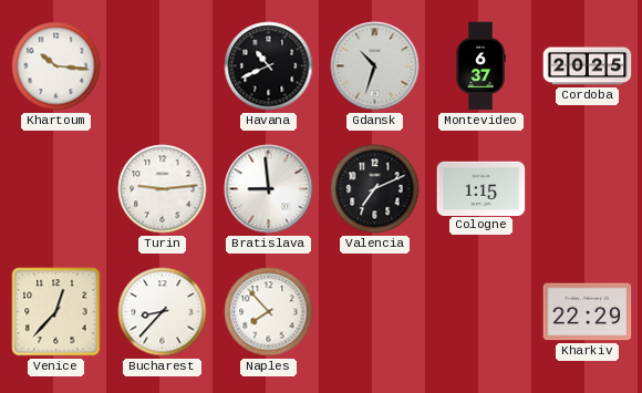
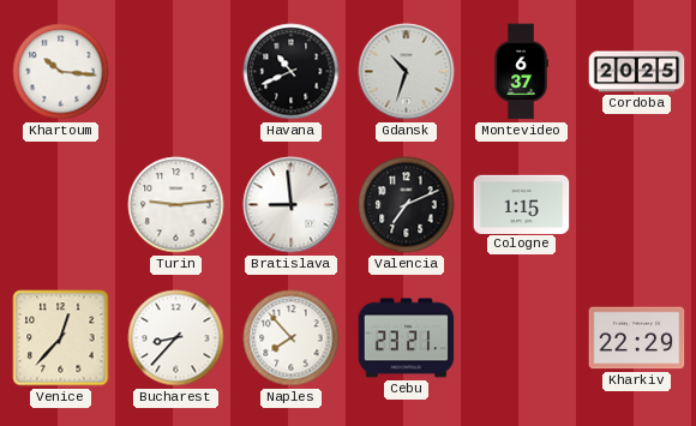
Cebu: none -> 23:21 (407, 338)
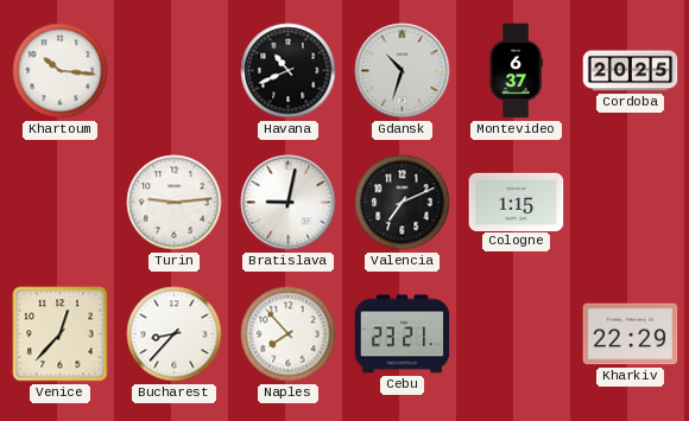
Bratislava: 8:59 -> 9:02 (289, 203)
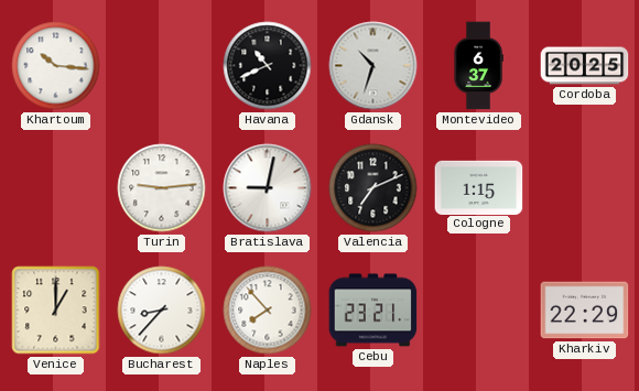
Venice: 12:37 -> 1:00 (56, 311)
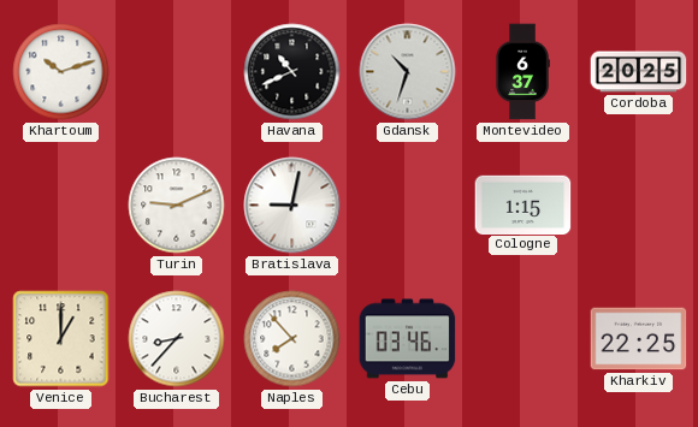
Khartoum: 10:16 -> 10:12 (61, 72)
Turin: 9:14 -> 9:11 (177, 206)
Valencia: 7:11 -> none (373, 188)
Cebu: 23:21 -> 03:46 (408, 339)
Kharkiv: 22:29 -> 22:25 (639, 339)
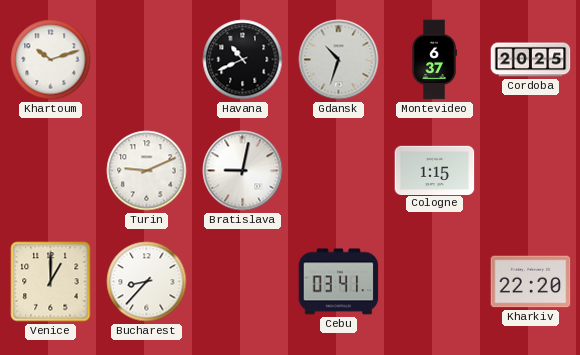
Naples: 7:53 -> none (292, 339)
Cebu: 03:46 -> 03:41 (339, 282)
Kharkiv: 22:25 -> 22:20 (531, 282)
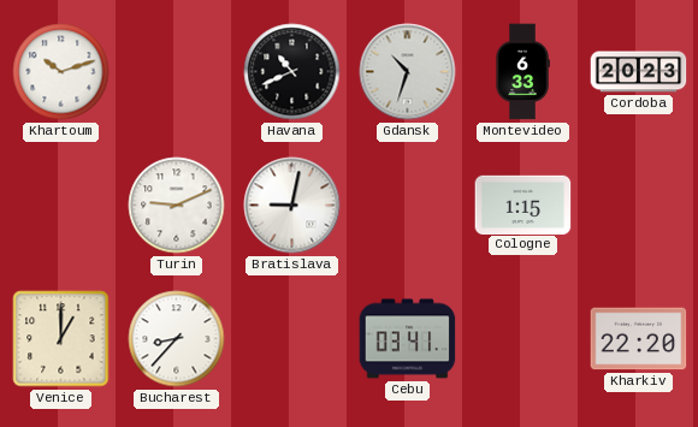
Montevideo: 6:37 -> 6:33 (522, 72)
Cordoba: 20:25 -> 20:23 (639, 72)
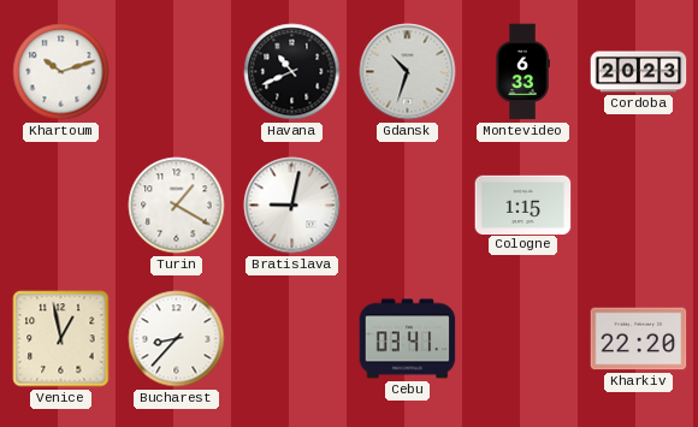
Turin: 9:11 -> 1:20 (177, 206)
Venice: 1:00 -> 12:58 (61, 339)
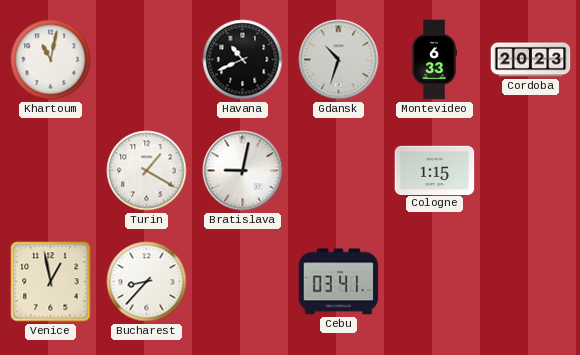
Khartoum: 10:12 -> 11:02 (51, 60)
Kharkiv: 22:20 -> none (639, 339)
